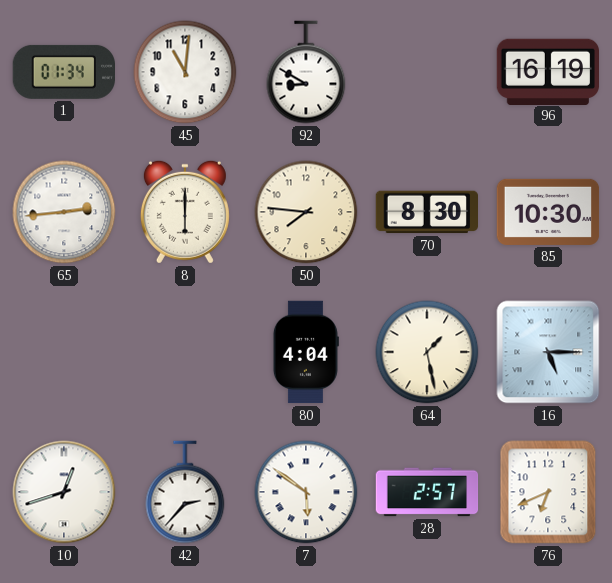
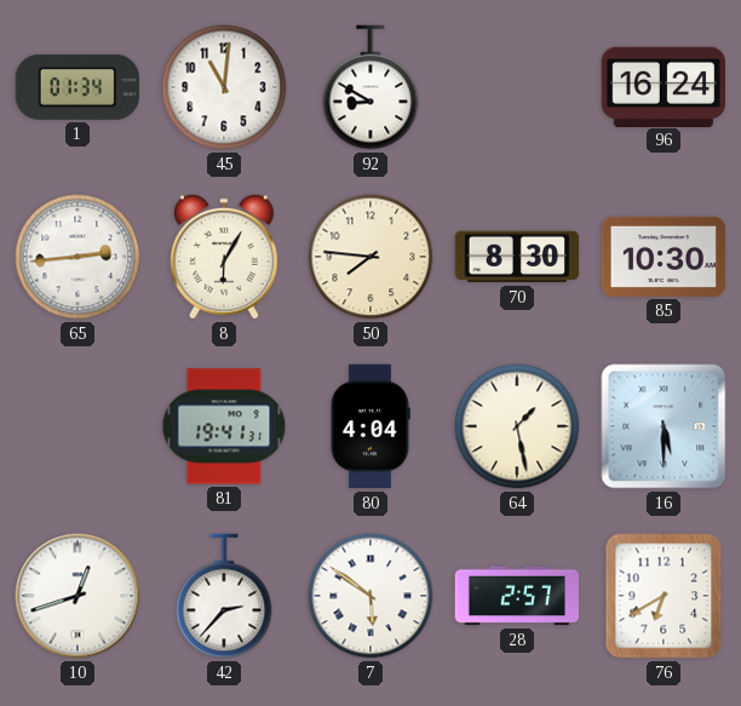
96: 16:19 -> 16:24 (662, 86)
8: 6:00 -> 6:05 (224, 257)
81: none -> 19:41 (224, 426)
16: 5:15 -> 5:30 (664, 426)
76: 6:41 -> 6:40 (664, 596)
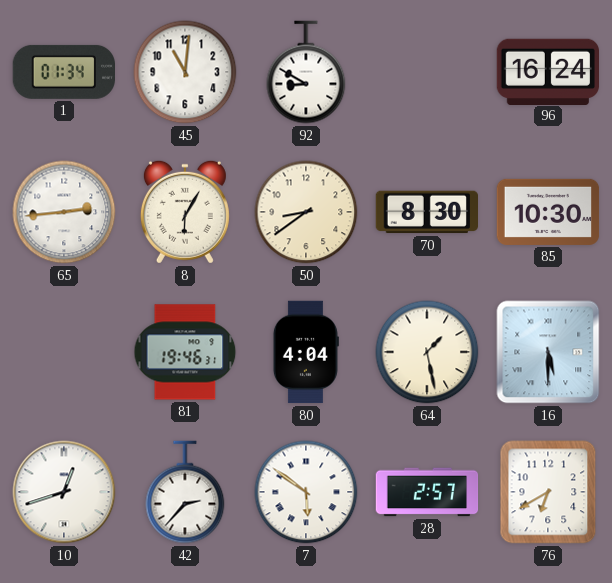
50: 7:46 -> 8:39 (306, 212)
81: 19:41 -> 19:46 (185, 352)
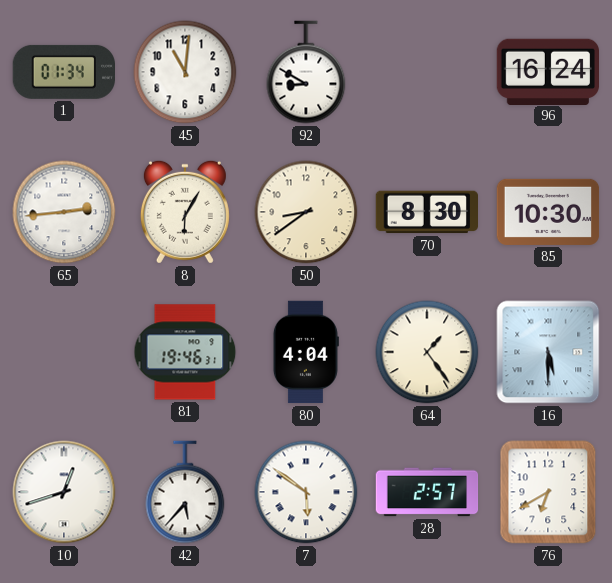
64: 1:28 -> 1:24 (427, 352)
42: 2:37 -> 5:37 (185, 492)
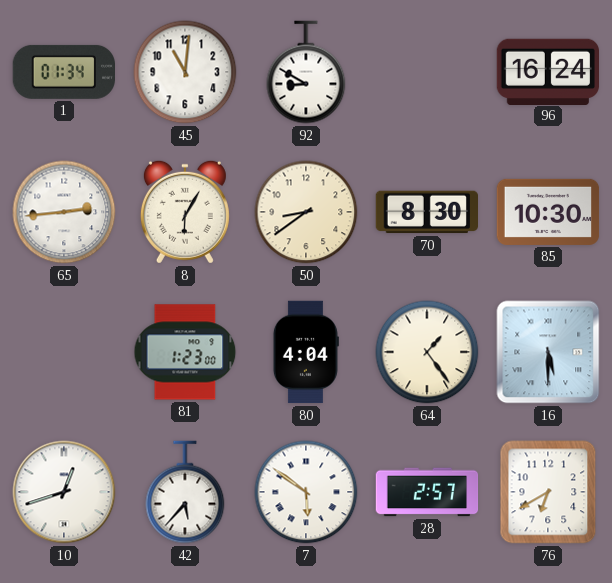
81: 19:46 -> 1:23 (185, 352)
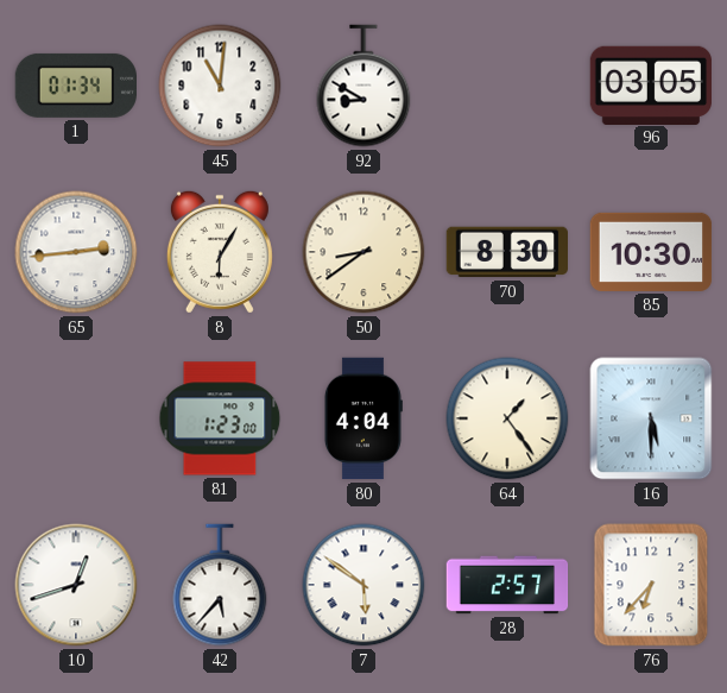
96: 16:24 -> 03:05 (650, 84)
76: 6:40 -> 6:37 (651, 585)
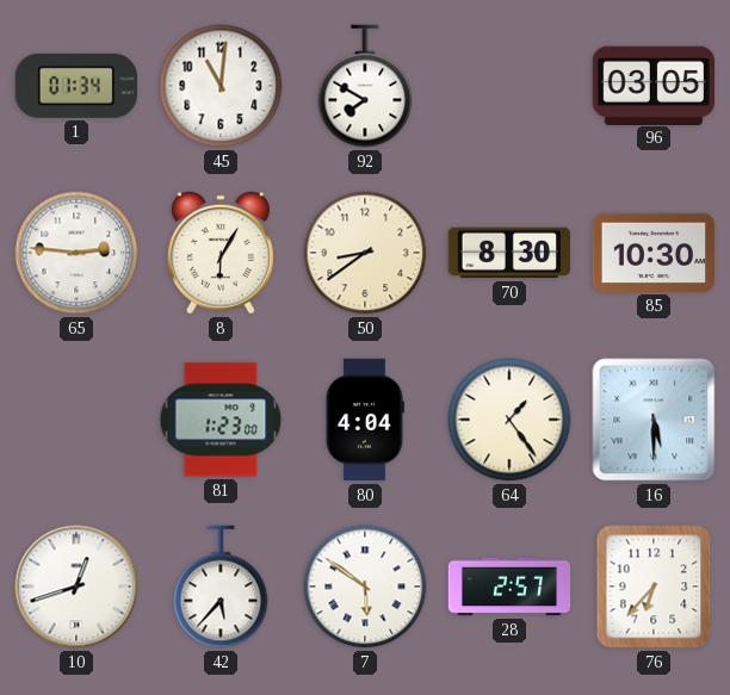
92: 8:50 -> 7:50 (365, 86)
65: 2:44 -> 2:46 (76, 253)
